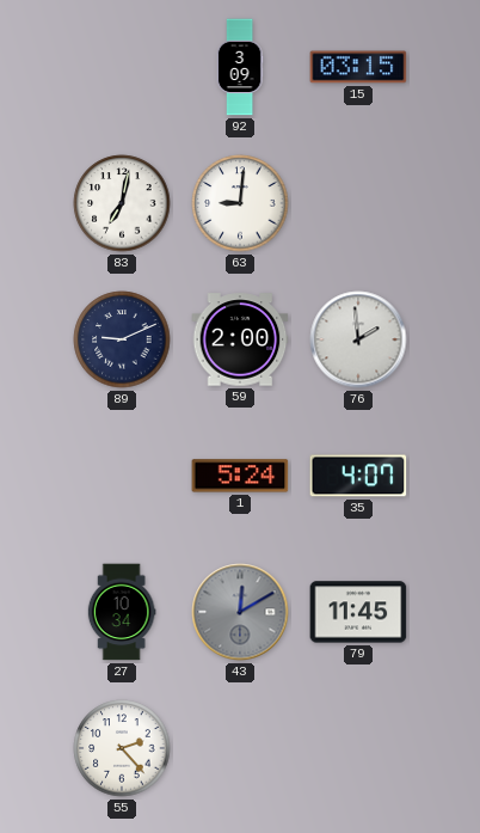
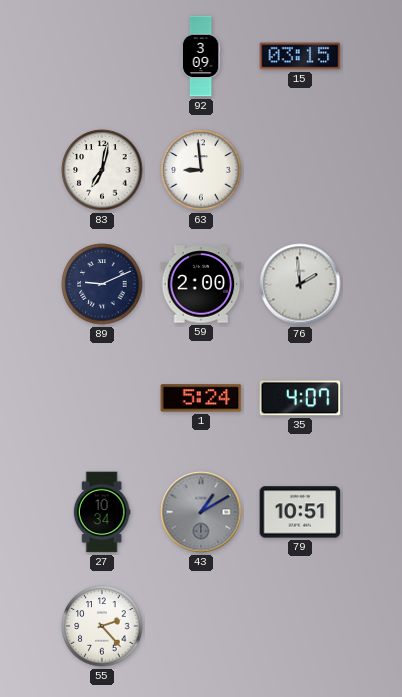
63: 9:01 -> 8:59 (201, 170)
43: 12:10 -> 1:10 (201, 512)
79: 11:45 -> 10:51 (300, 512)
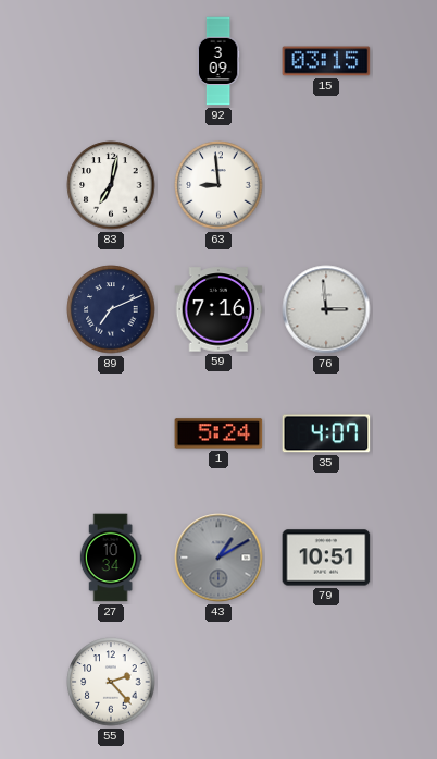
89: 9:11 -> 7:11 (111, 309)
59: 2:00 -> 7:16 (218, 309)
76: 1:59 -> 2:59 (326, 309)
